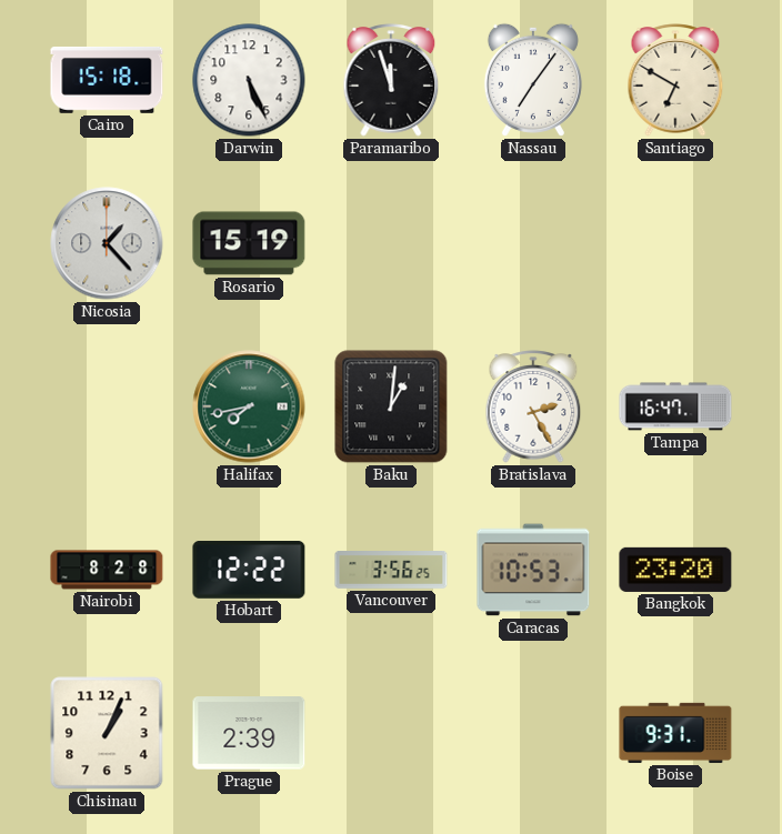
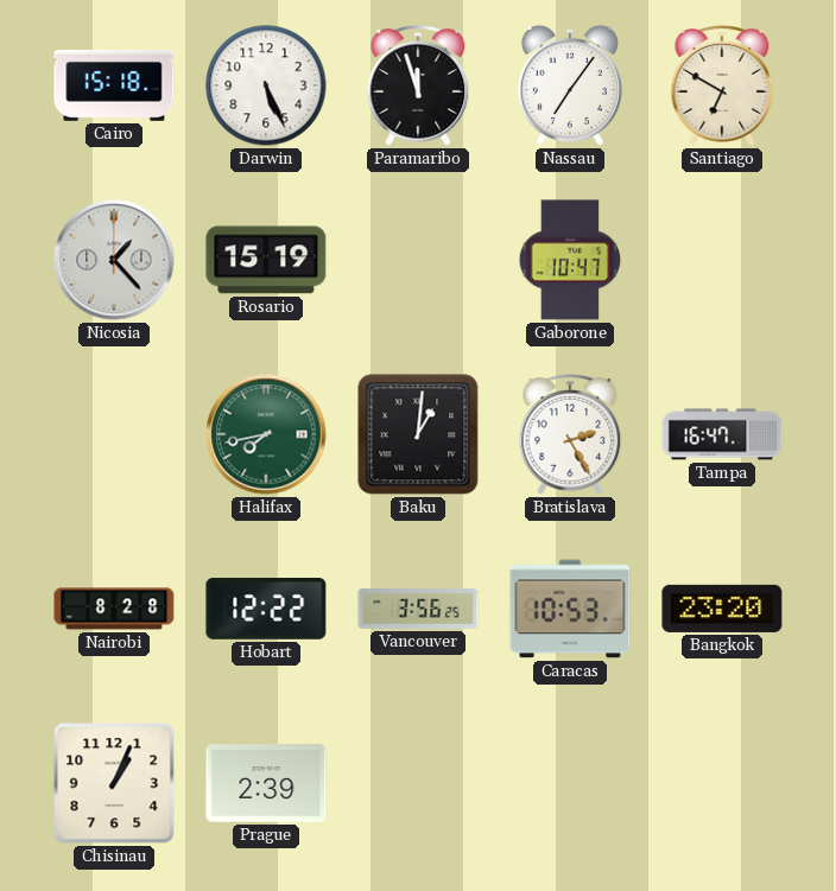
Gaborone: none -> 10:47 (570, 260)
Boise: 9:31 -> none (675, 733)
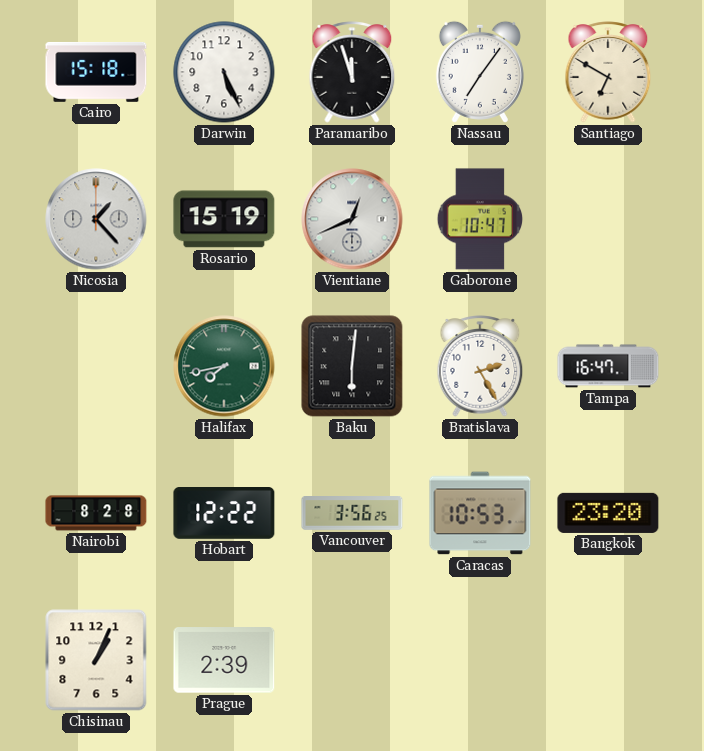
Vientiane: none -> 12:41 (352, 219)
Baku: 1:01 -> 6:01 (352, 366)
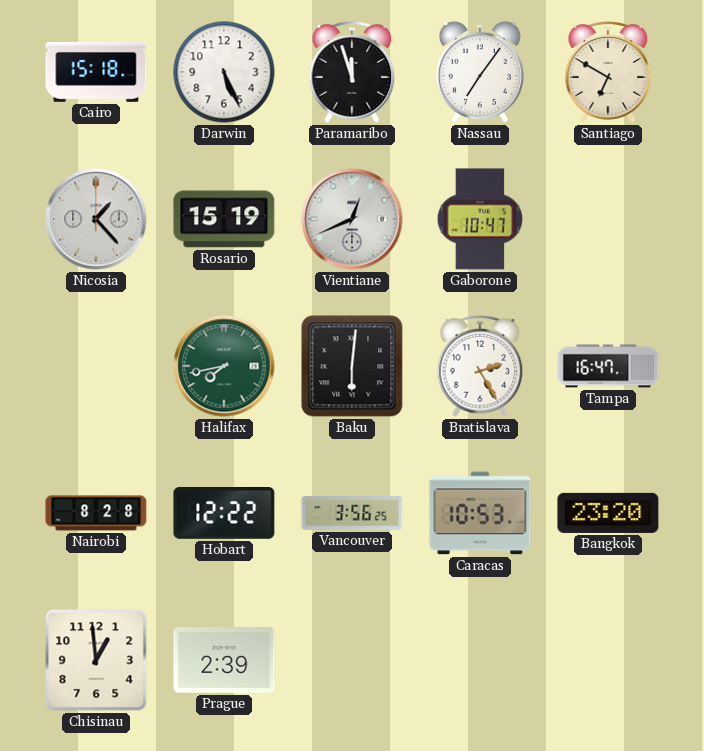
Chisinau: 1:04 -> 12:59 (96, 660)
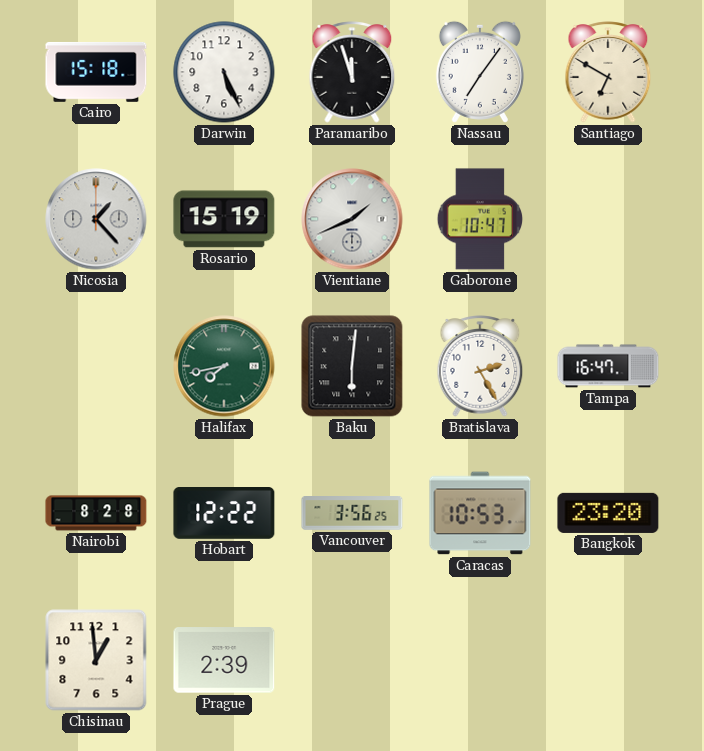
Vientiane: 12:41 -> 1:41 (352, 219)
